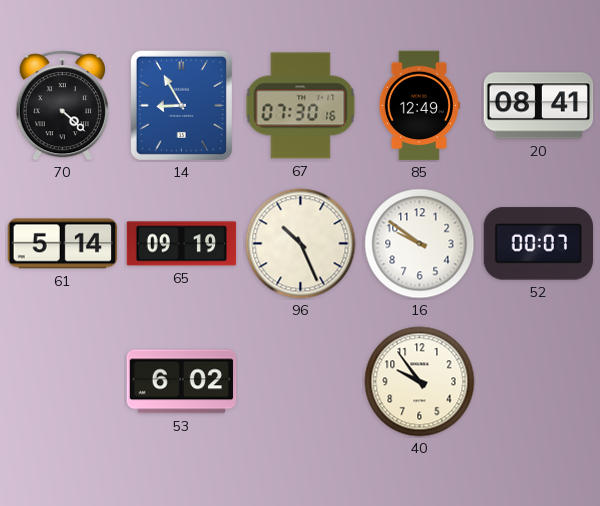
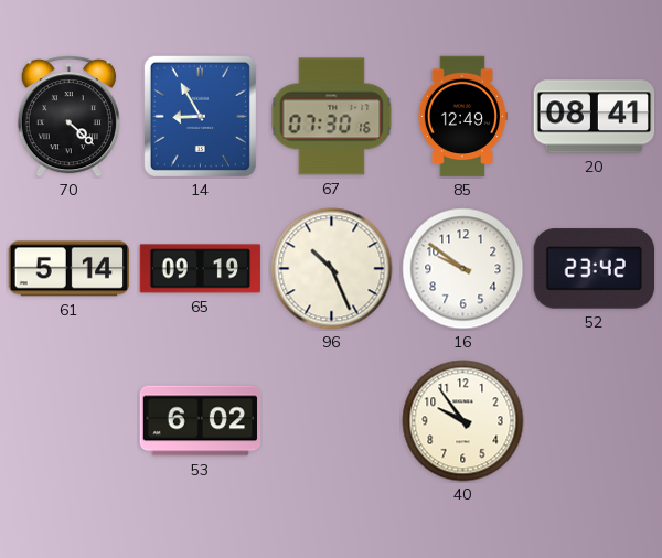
52: 00:07 -> 23:42 (595, 269)
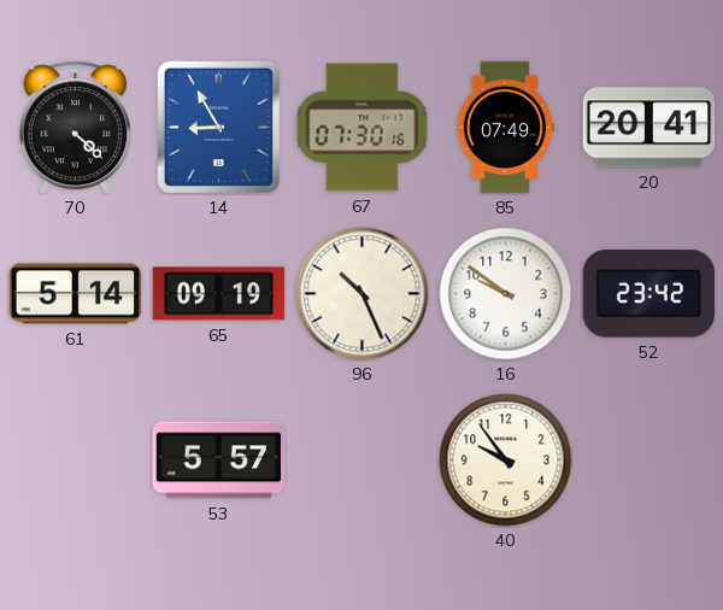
85: 12:49 -> 07:49 (505, 128)
20: 08:41 -> 20:41 (649, 128)
53: 6:02 -> 5:57 (219, 461)
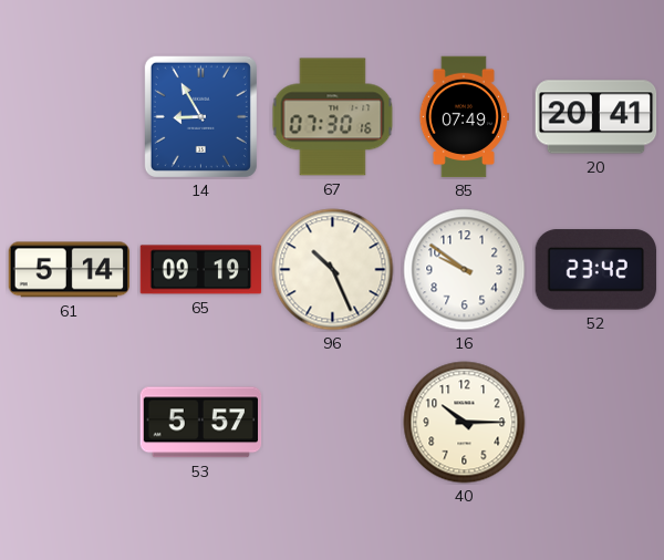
70: 4:22 -> none (75, 128)
40: 9:54 -> 10:15 (465, 423)
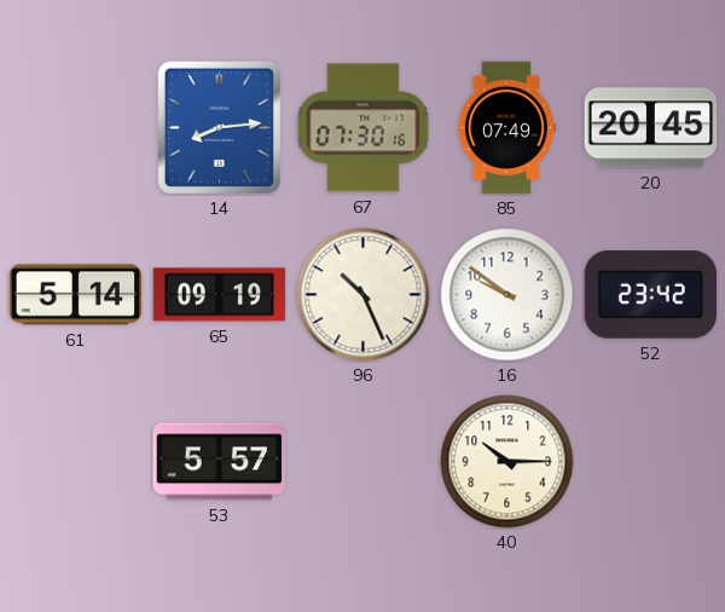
14: 8:55 -> 8:14 (219, 127)
20: 20:41 -> 20:45 (651, 128)
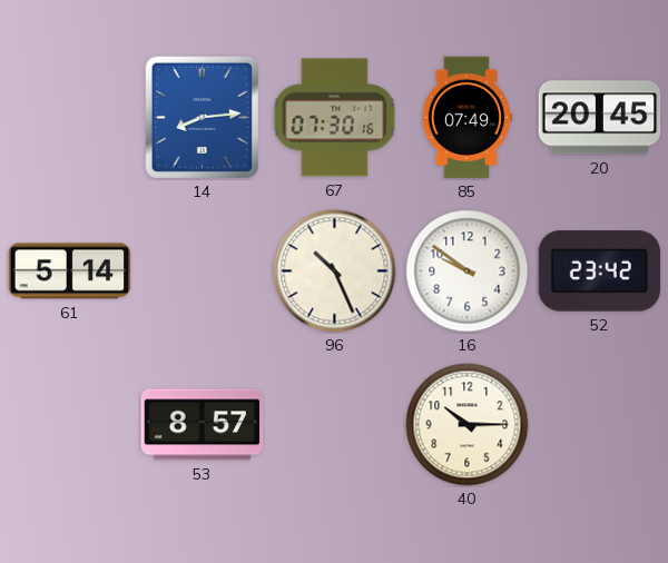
65: 09:19 -> none (220, 295)
53: 5:57 -> 8:57 (203, 425)
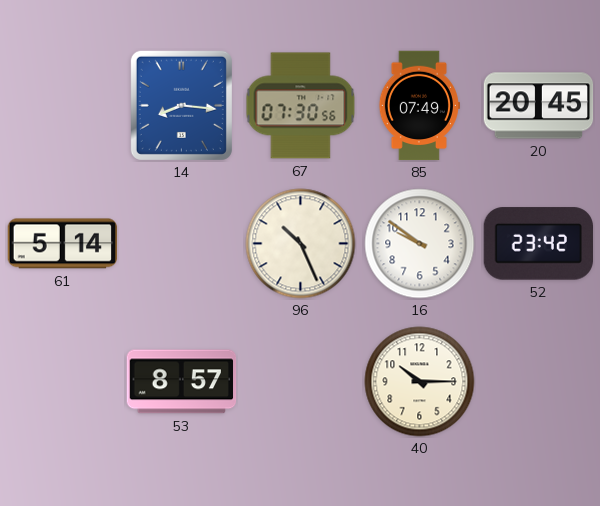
14: 8:14 -> 8:16 (181, 105)
67: 07:30:16 -> 07:30:56 (301, 106)
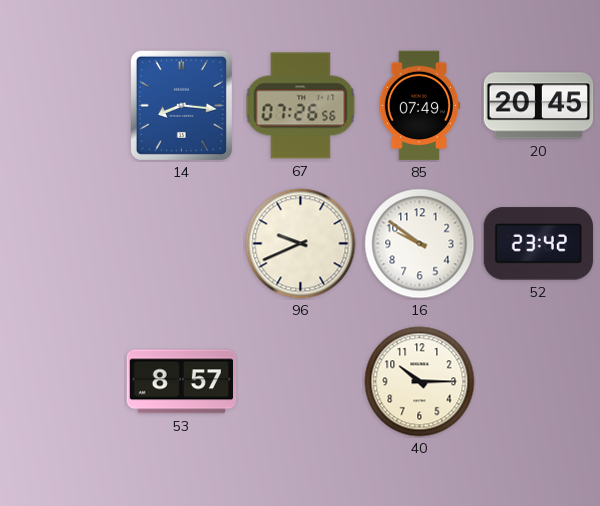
67: 07:30 -> 07:26 (301, 106)
61: 5:14 -> none (63, 244)
96: 10:26 -> 9:41 (301, 244)
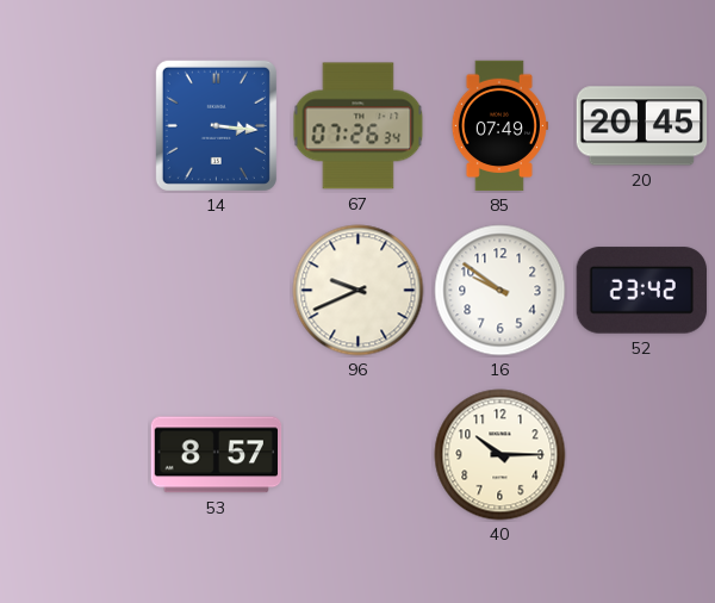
14: 8:16 -> 3:16 (216, 125)
67: 07:26:56 -> 07:26:34 (359, 126)
